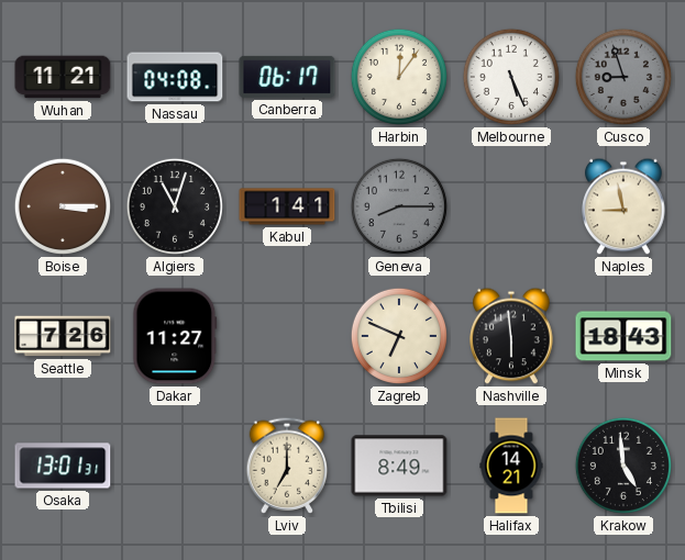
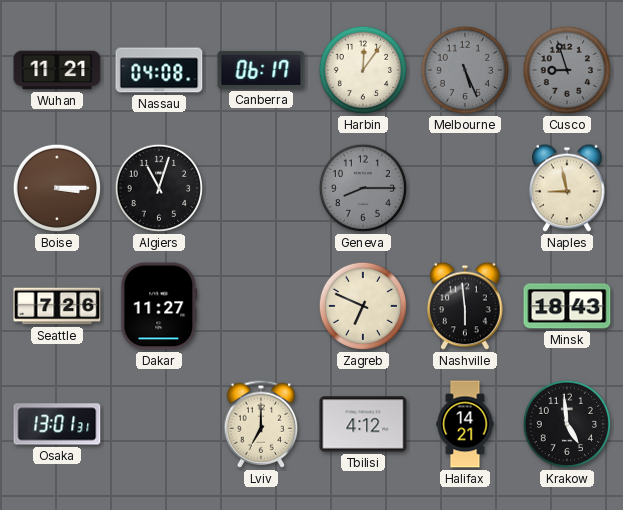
Melbourne dial: white -> grey (465, 70)
Kabul: 1:41 -> none (287, 206)
Tbilisi: 8:49 -> 4:12 (363, 424)
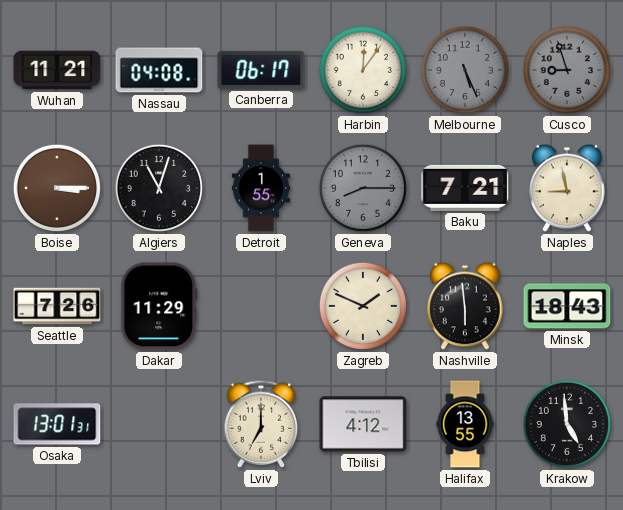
Detroit: none -> 1:55 (260, 188)
Baku: none -> 7:21 (465, 188)
Dakar: 11:27 -> 11:29 (159, 306)
Zagreb: 6:49 -> 1:49 (363, 306)
Halifax: 14:21 -> 13:55 (465, 424)
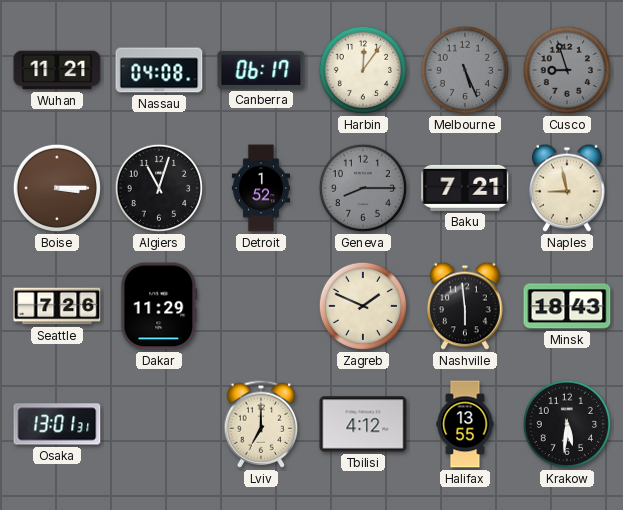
Detroit: 1:55 -> 1:52 (260, 188)
Krakow: 4:59 -> 5:31 (567, 424)
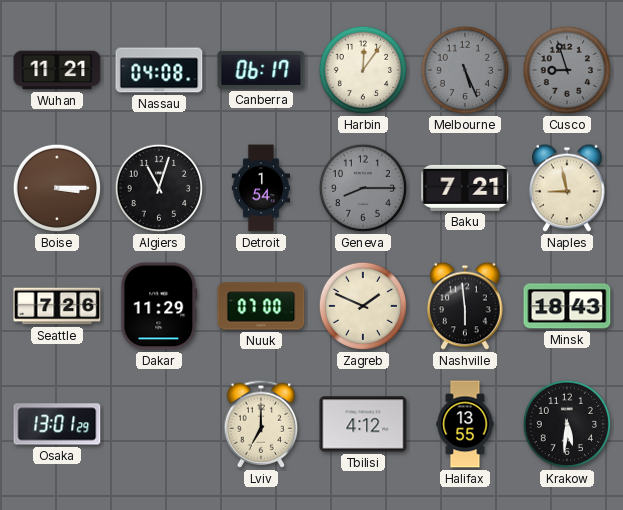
Detroit: 1:52 -> 1:54 (260, 188)
Nuuk: none -> 07:00 (261, 306)
Osaka: 13:01:31 -> 13:01:29 (57, 424)
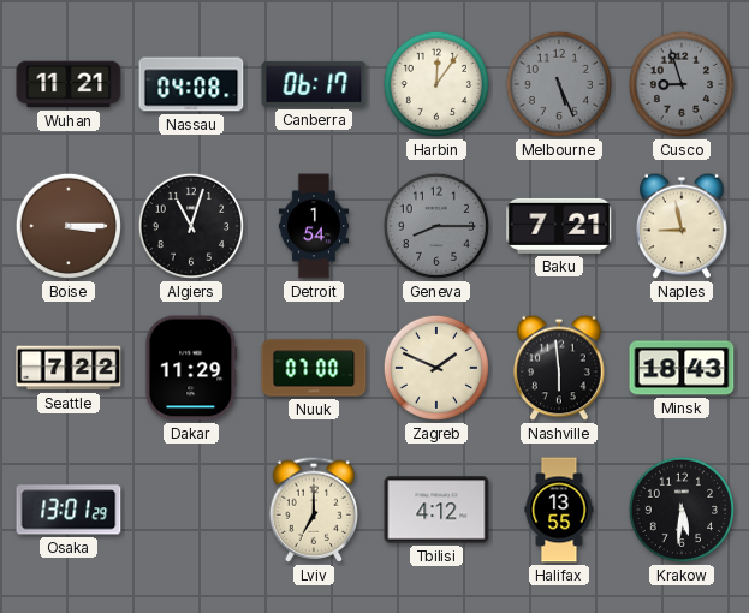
Seattle: 7:26 -> 7:22 (69, 368)
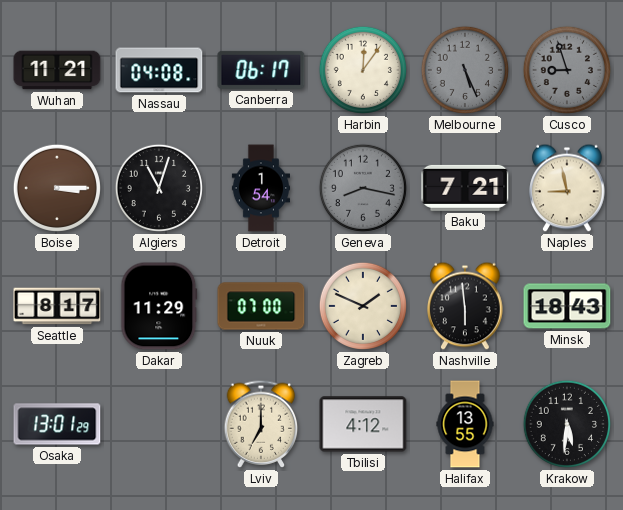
Geneva: 8:15 -> 8:17 (363, 188)
Seattle: 7:22 -> 8:17 (57, 306)
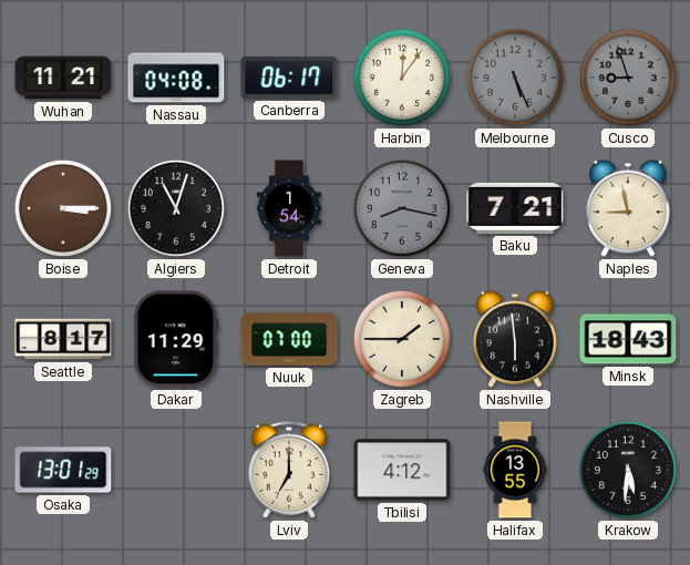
Zagreb: 1:49 -> 1:45 (402, 339)
